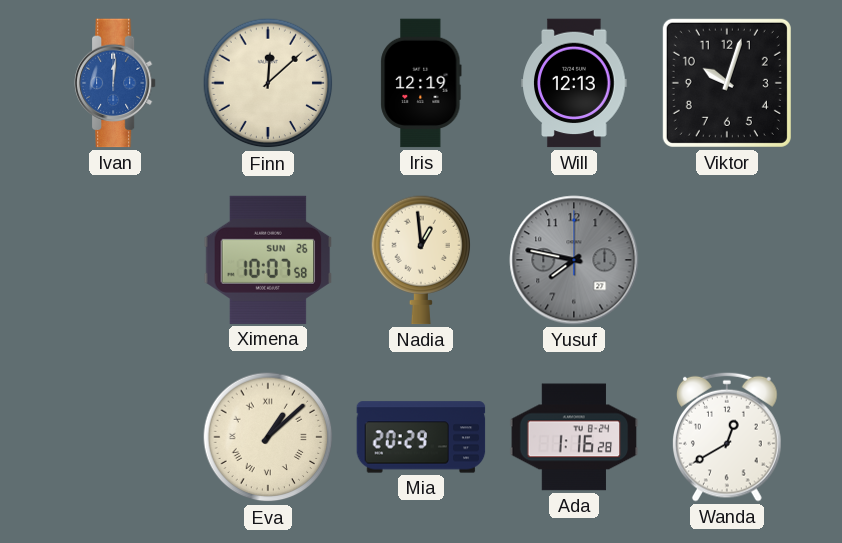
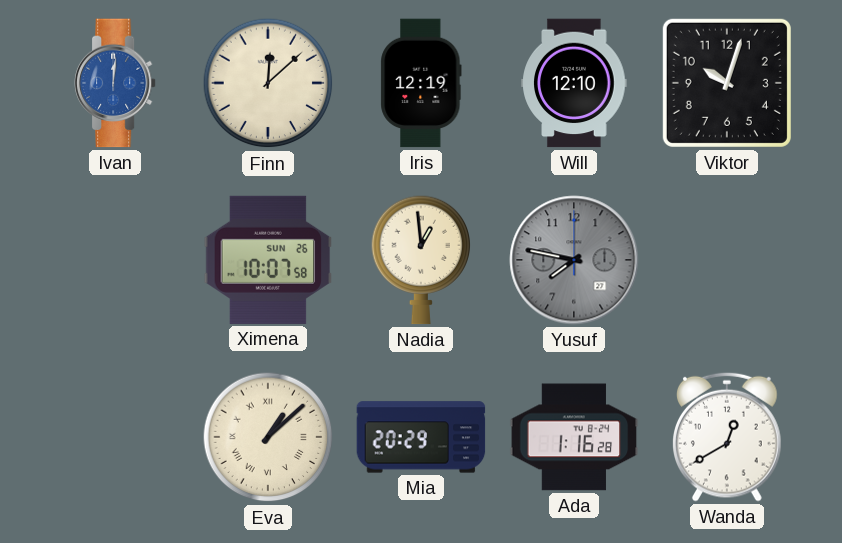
Will: 12:13 -> 12:10 (574, 83)
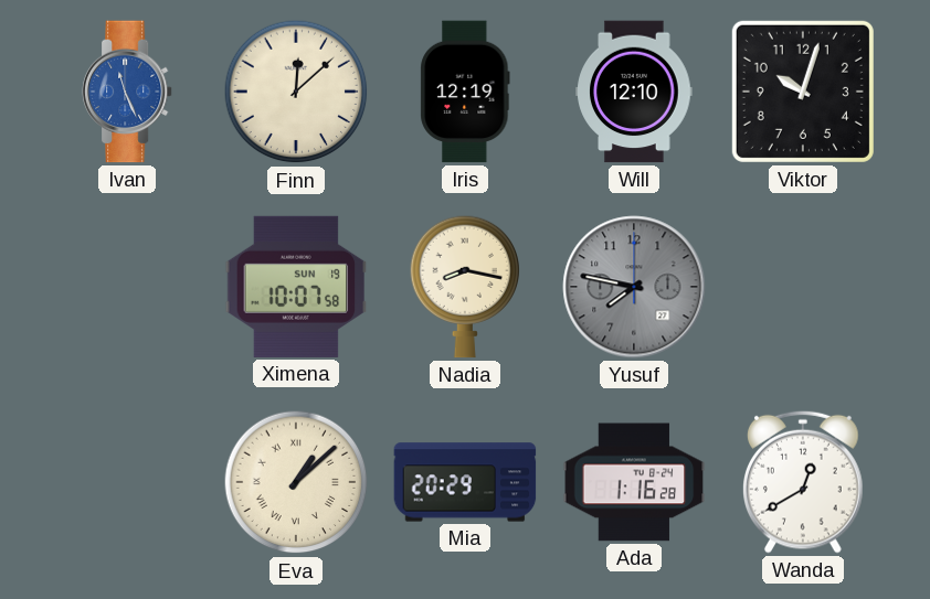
Ivan: 12:01 -> 11:26 (128, 92)
Ximena date: SUN 26 -> SUN 19 (296, 287)
Nadia: 12:59 -> 8:17 (465, 287)
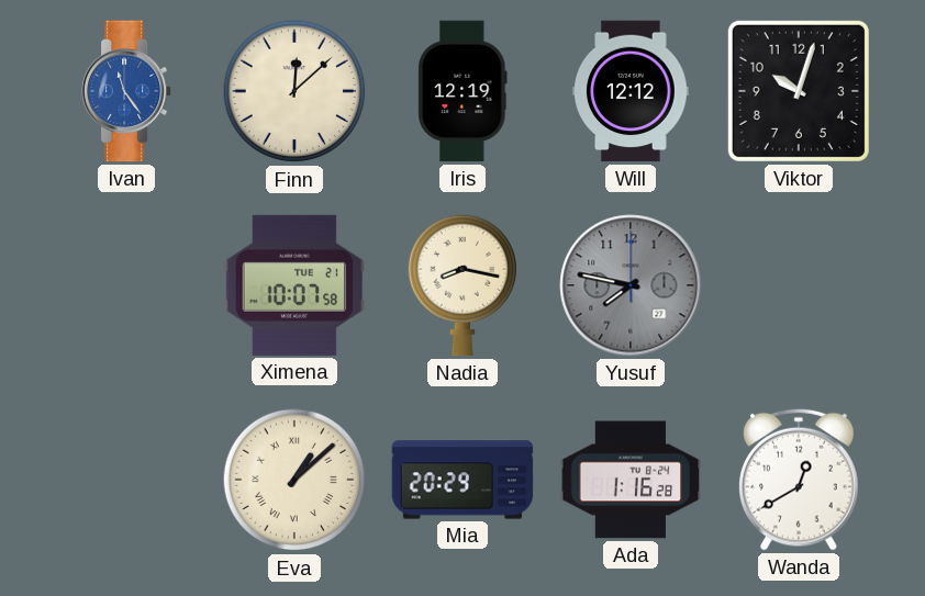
Ivan: 11:26 -> 11:24 (127, 91)
Will: 12:10 -> 12:12 (631, 91)
Ximena date: SUN 19 -> TUE 21 (294, 285)
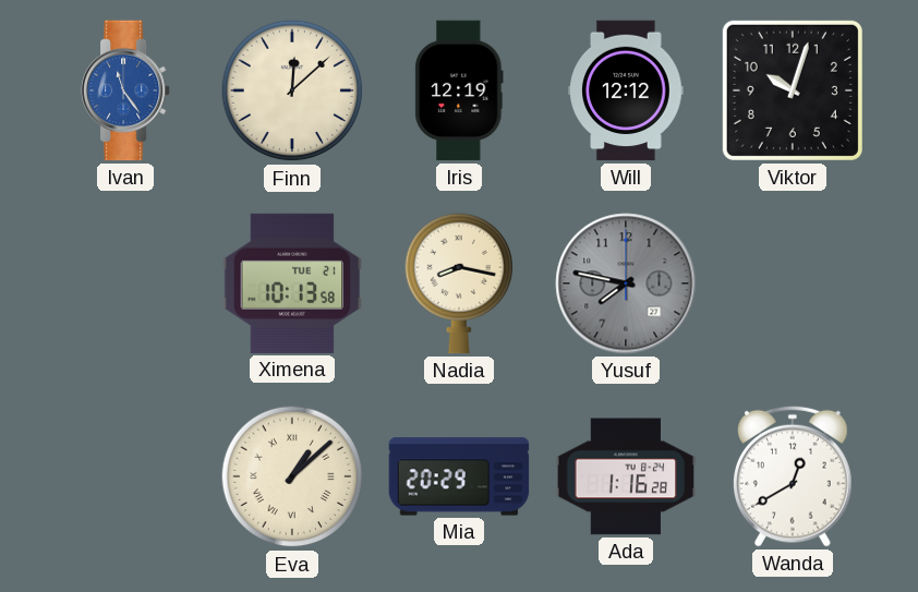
Ximena: 10:07 -> 10:13 (292, 283)
